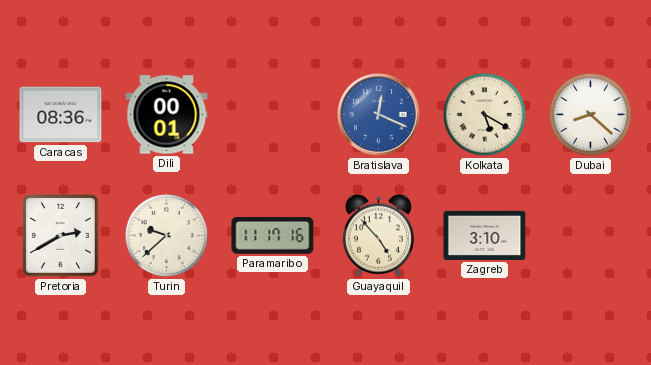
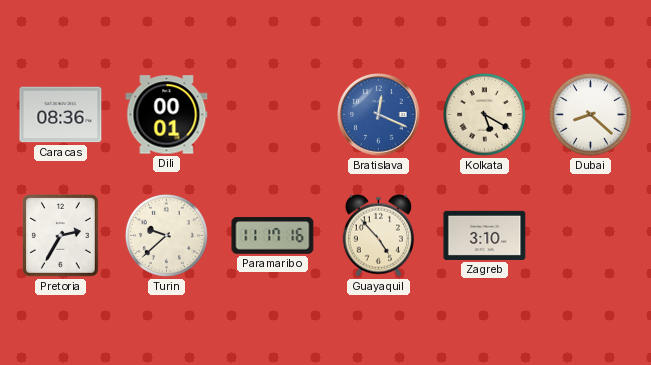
Pretoria: 2:40 -> 2:35 (61, 236)
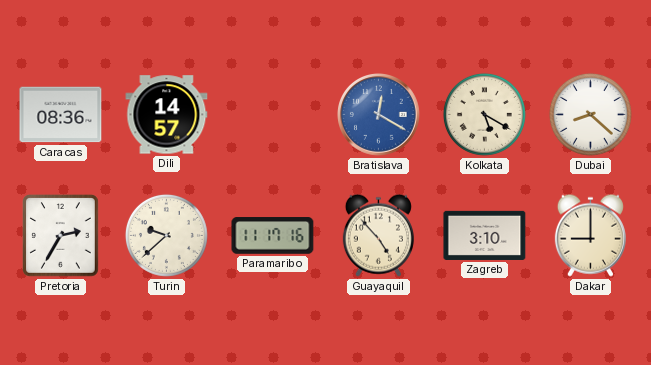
Dili: 00:01 -> 14:57 (167, 115)
Bratislava: 12:19 -> 12:20 (379, 115)
Dakar: none -> 9:00 (590, 235)
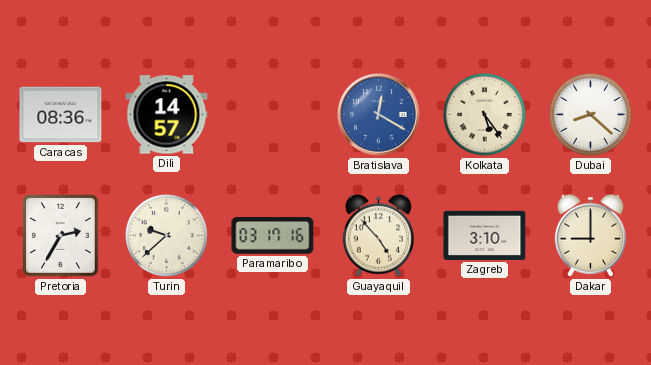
Kolkata: 5:20 -> 5:24 (484, 114)
Paramaribo: 11:17 -> 03:17 (273, 236)
